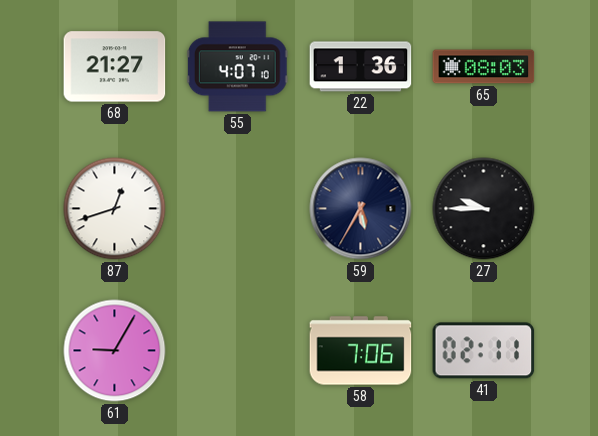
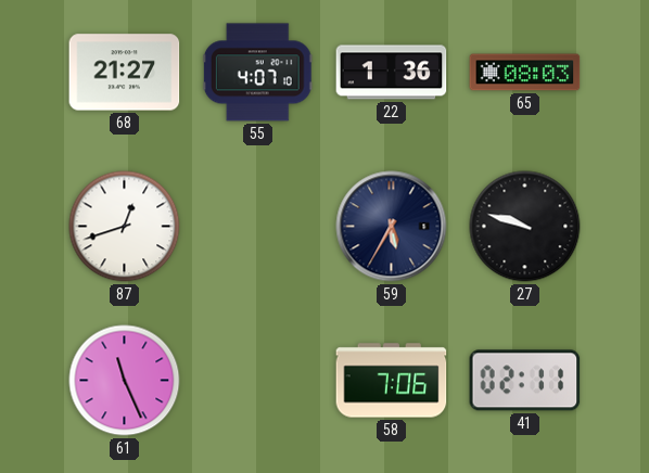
27: 9:45 -> 9:48 (525, 227)
61: 9:05 -> 11:26 (125, 381)
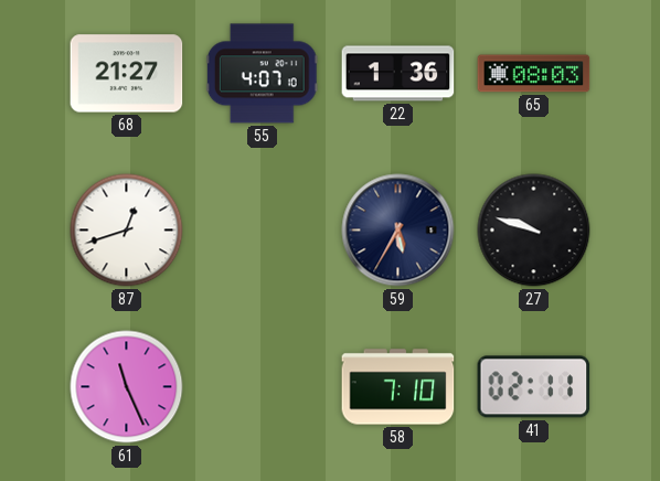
58: 7:06 -> 7:10 (398, 387)
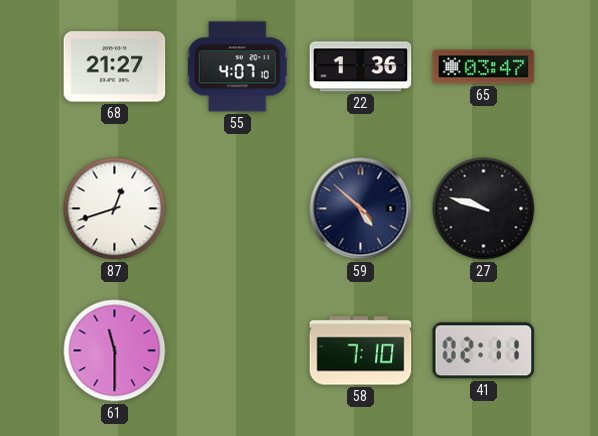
65: 08:03 -> 03:47 (484, 67)
59: 5:35 -> 4:52 (361, 209)
61: 11:26 -> 11:30 (115, 351)
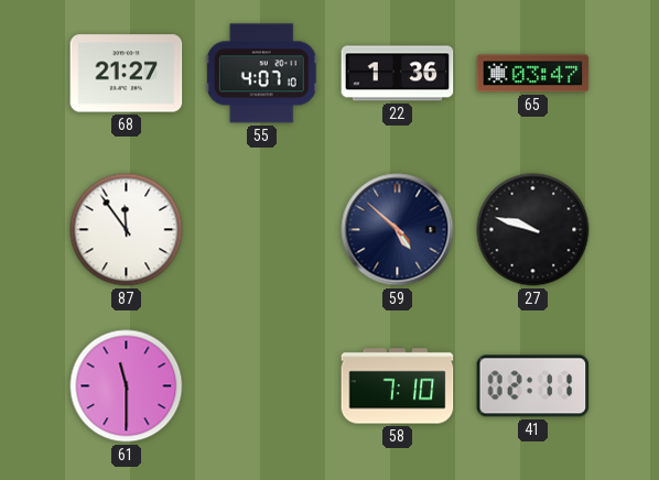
87: 12:42 -> 11:54 (127, 230)
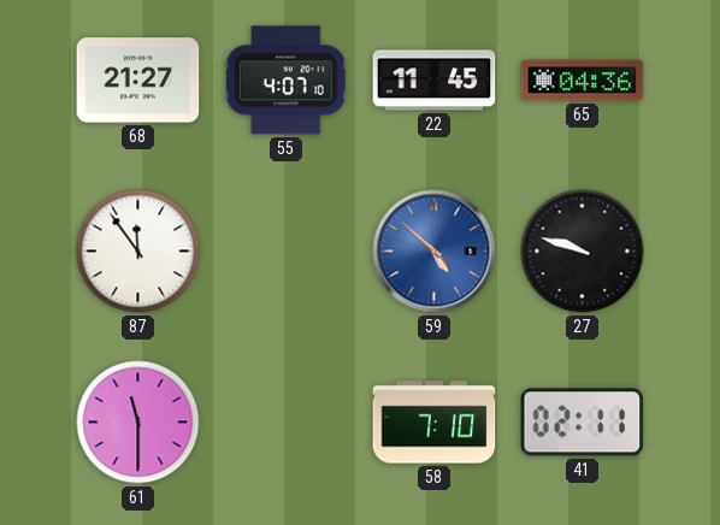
22: 1:36 -> 11:45 (435, 81)
65: 03:47 -> 04:36 (583, 81)
59 dial: navy -> blue (435, 252)
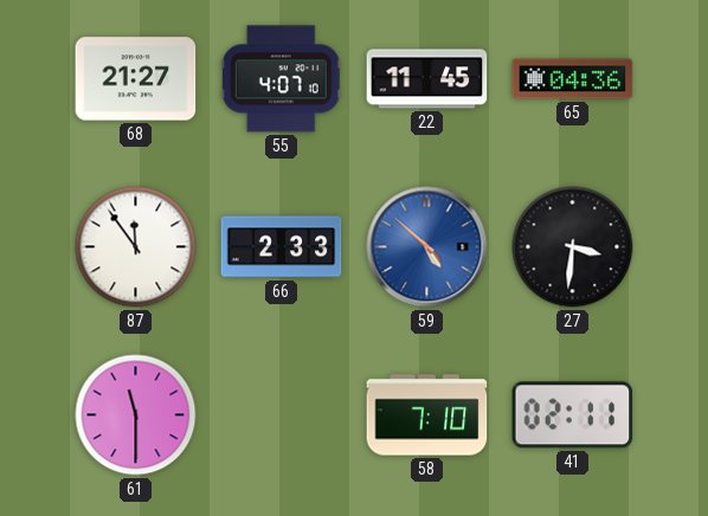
66: none -> 2:33 (282, 247)
27: 9:48 -> 3:31 (573, 247)
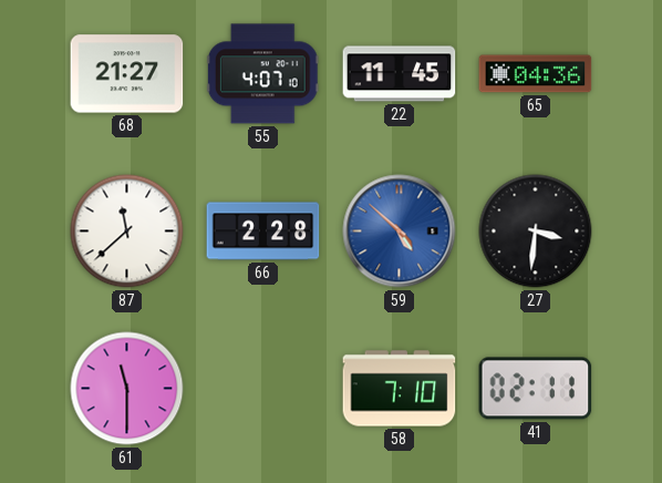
87: 11:54 -> 11:38 (127, 232)
66: 2:33 -> 2:28 (263, 232)
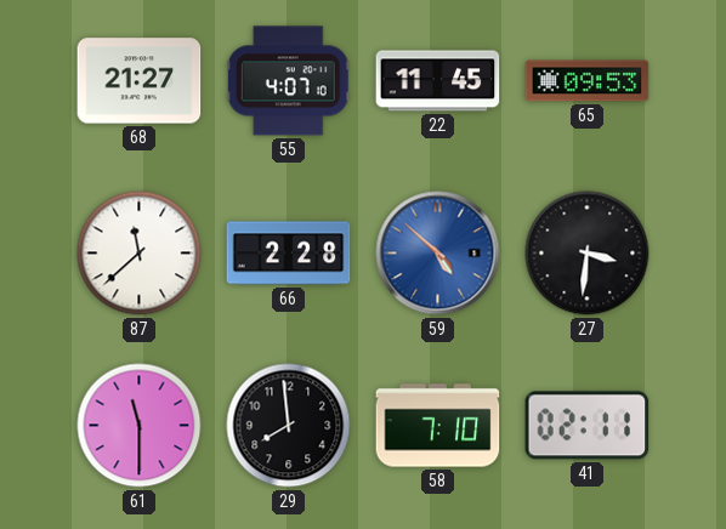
65: 04:36 -> 09:53 (588, 81)
29: none -> 7:59 (289, 426)
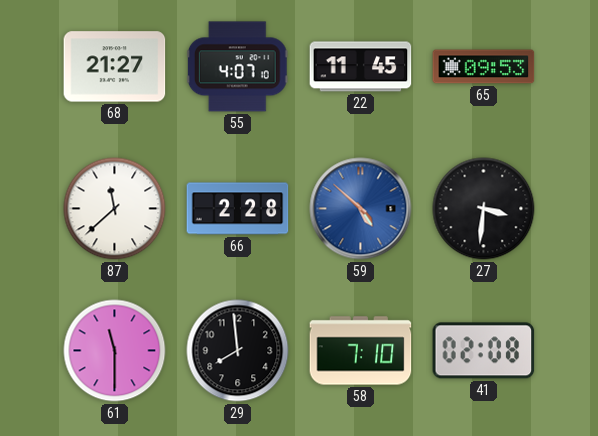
41: 02:11 -> 02:08 (484, 351)
